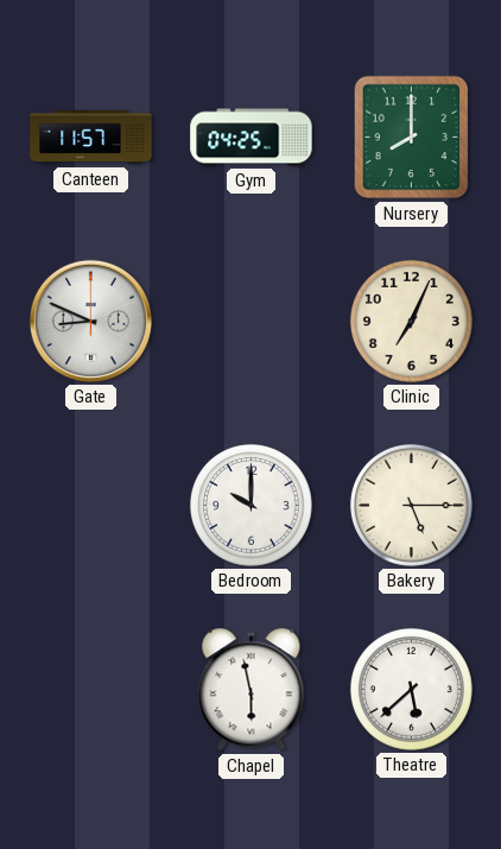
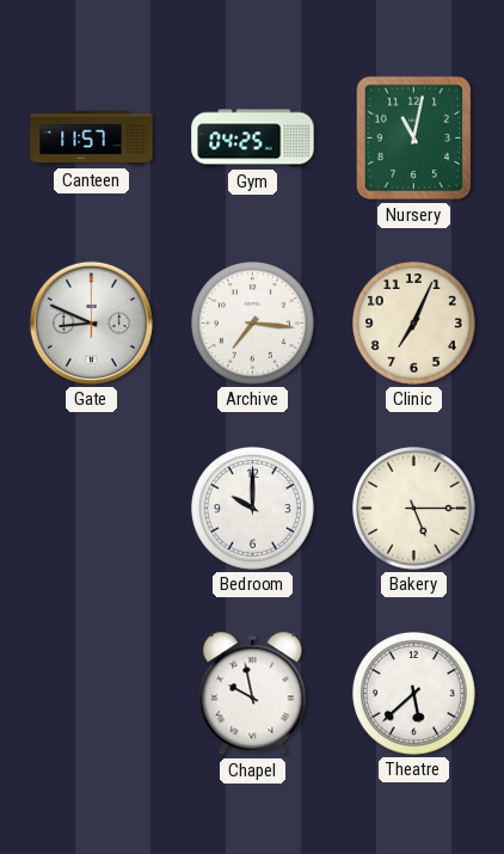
Nursery: 8:00 -> 11:02 (414, 139)
Archive: none -> 7:16 (252, 322)
Chapel: 5:58 -> 9:58 (253, 694)
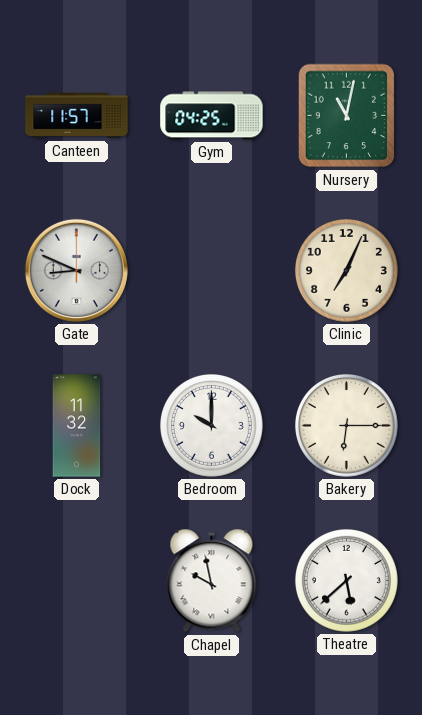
Archive: 7:16 -> none (252, 322)
Dock: none -> 11:32 (77, 426)
Bakery: 5:15 -> 6:15 (346, 425)
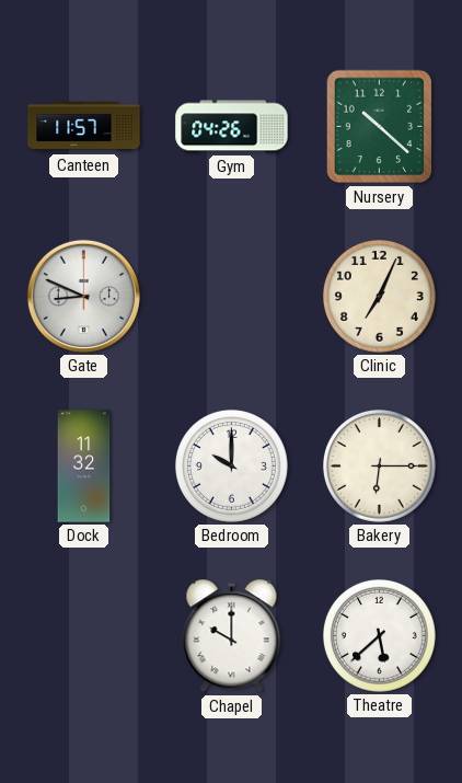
Gym: 04:25 -> 04:26 (232, 127)
Nursery: 11:02 -> 10:22 (380, 127)
Chapel: 9:58 -> 10:00 (232, 636)
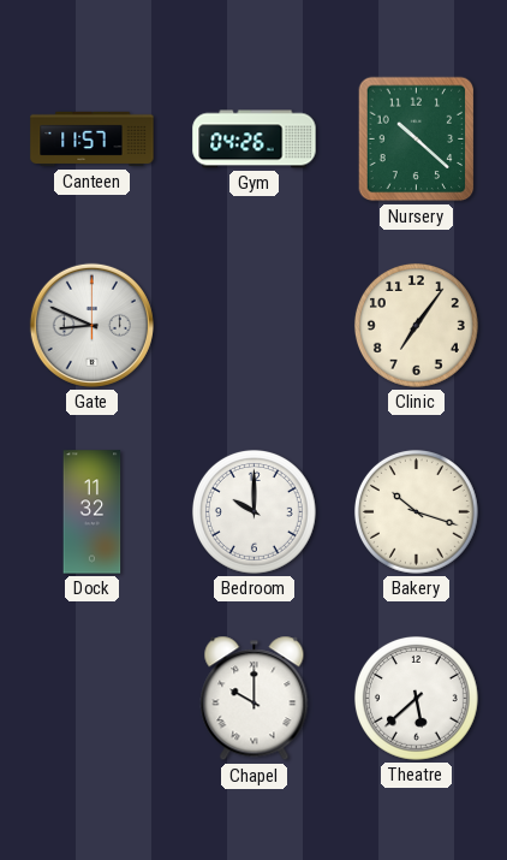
Clinic: 7:04 -> 7:06 (416, 325)
Bakery: 6:15 -> 10:18 (416, 511)
